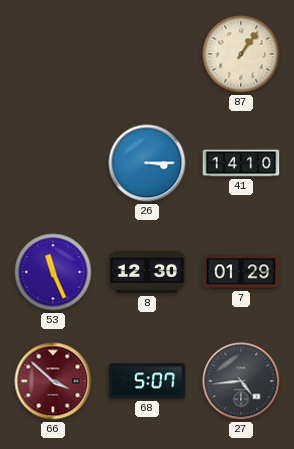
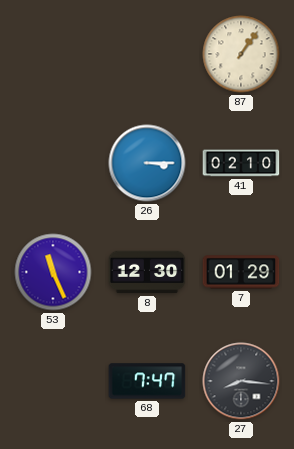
41: 14:10 -> 02:10 (241, 163)
66: 3:52 -> none (53, 381)
68: 5:07 -> 7:47 (147, 381)
27: 4:44 -> 8:16 (241, 381)
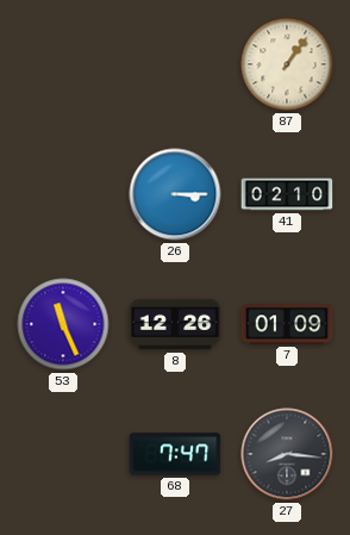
8: 12:30 -> 12:26 (175, 324)
7: 01:29 -> 01:09 (287, 324)
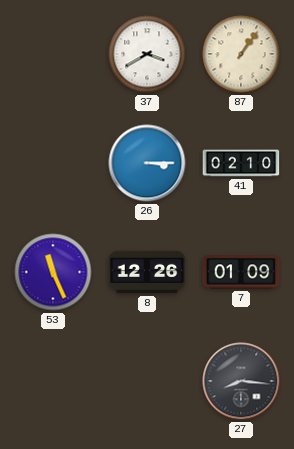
37: none -> 3:40 (147, 54)
68: 7:47 -> none (175, 454)
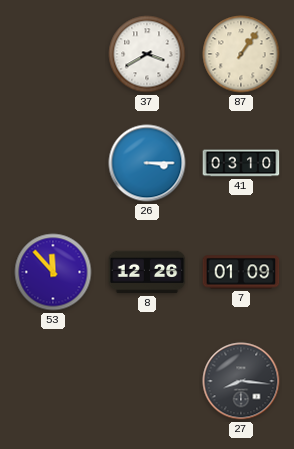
41: 02:10 -> 03:10 (241, 163)
53: 11:26 -> 11:53 (53, 272)
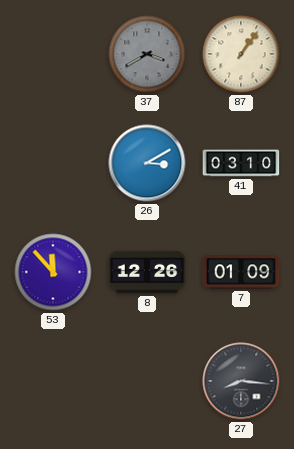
37 dial: white -> grey (147, 54)
26: 3:15 -> 3:10 (147, 163)
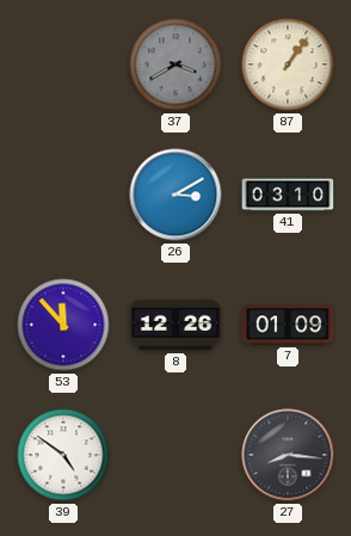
39: none -> 4:51 (63, 455)
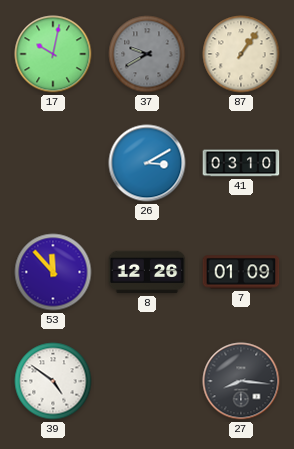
17: none -> 10:02 (53, 54)
37: 3:40 -> 9:40 (147, 54)
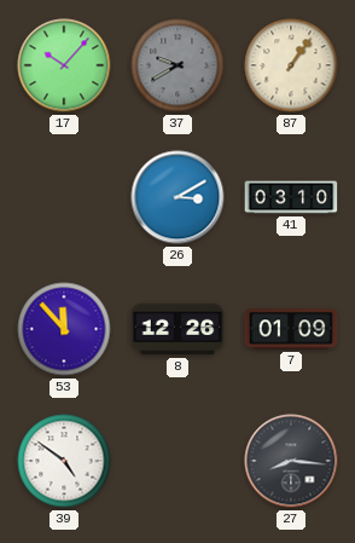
17: 10:02 -> 10:07 (64, 65)
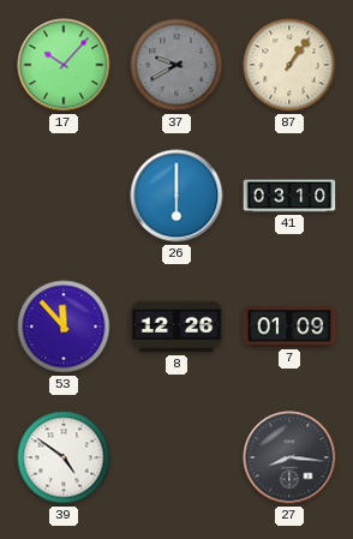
26: 3:10 -> 6:00 (176, 196)
